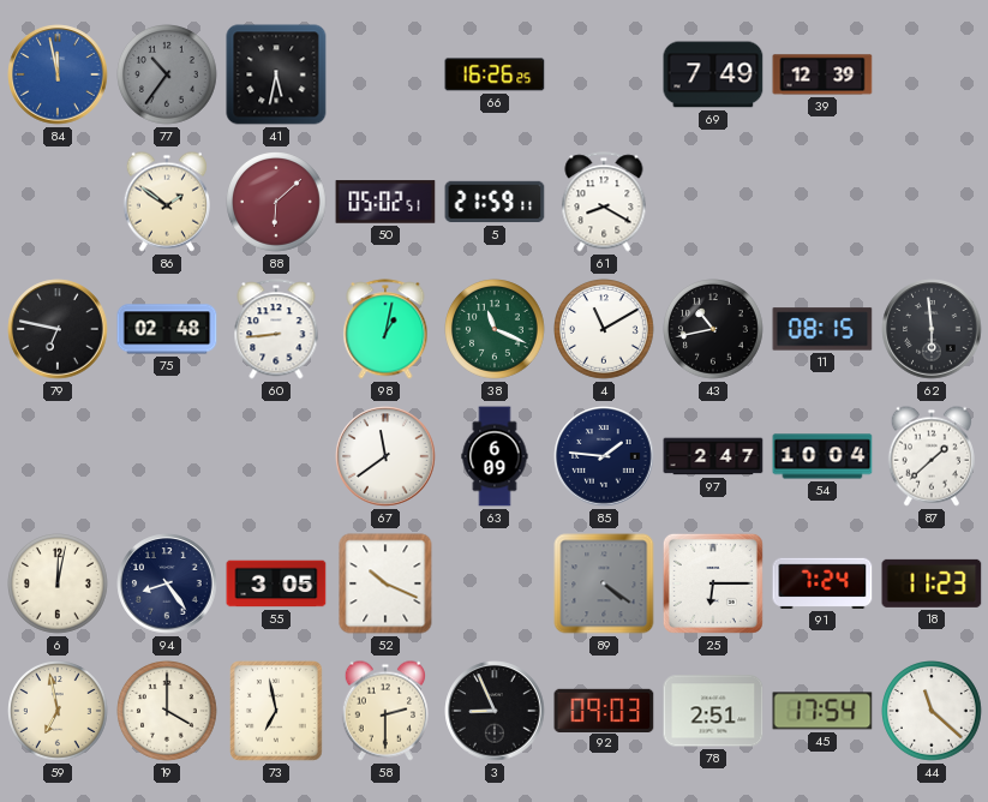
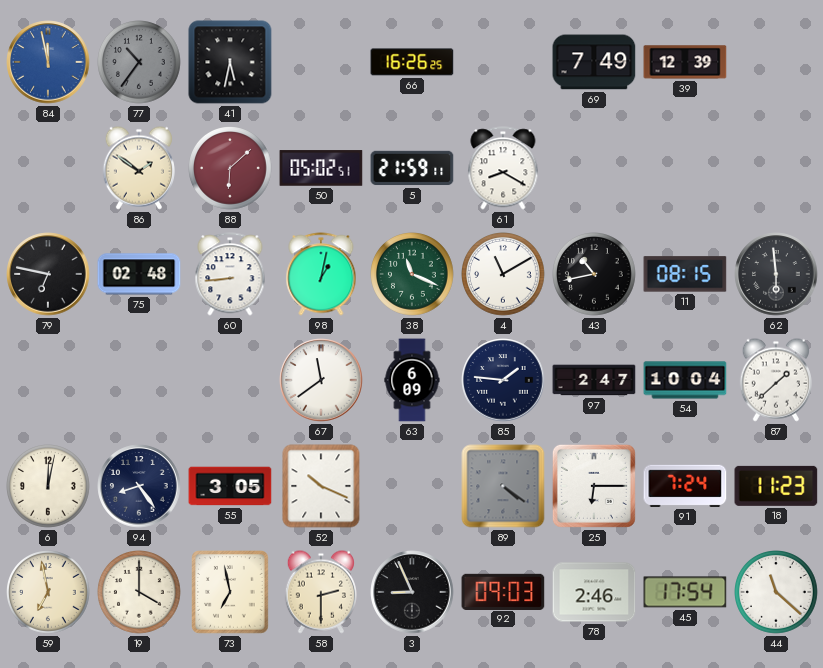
78: 2:51 -> 2:46 (594, 592)
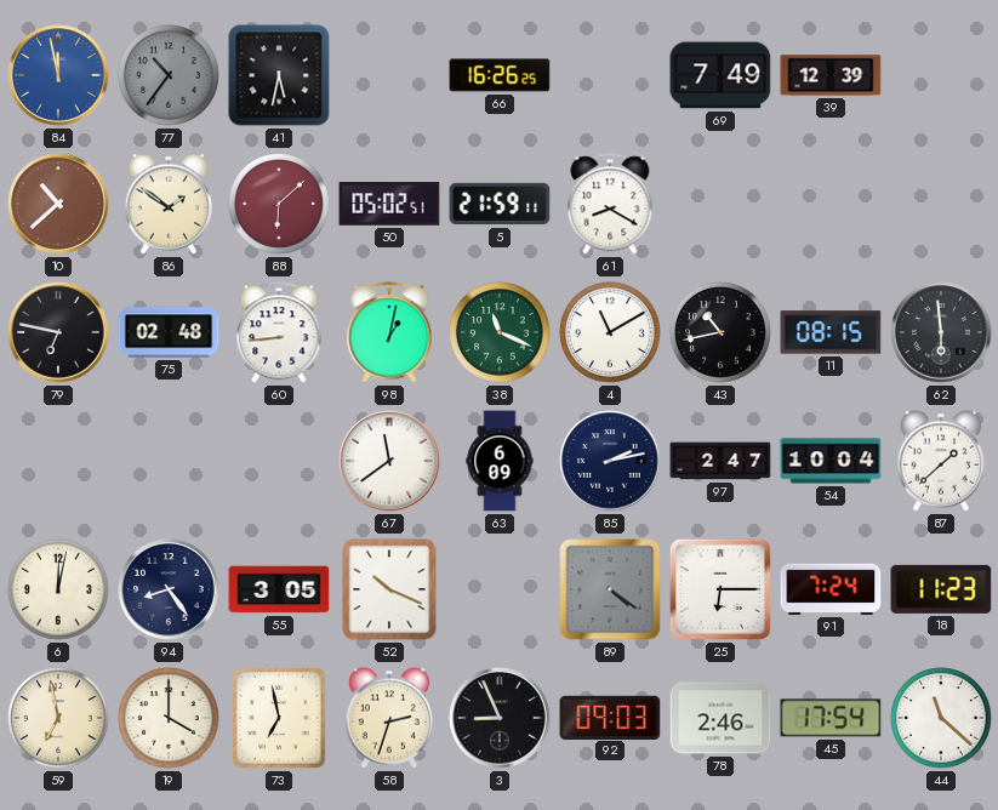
10: none -> 10:38 (58, 204)
85: 1:46 -> 2:13 (610, 461)
58: 2:30 -> 2:33 (389, 718)
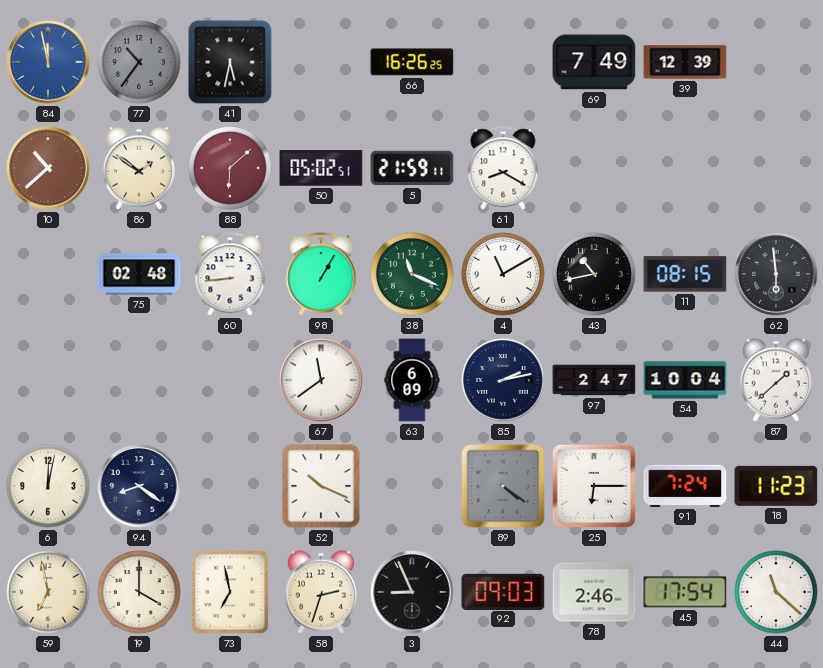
79: 6:47 -> none (58, 332)
98: 1:02 -> 1:05 (321, 274)
94: 8:24 -> 8:21 (139, 486)
55: 3:05 -> none (279, 589)
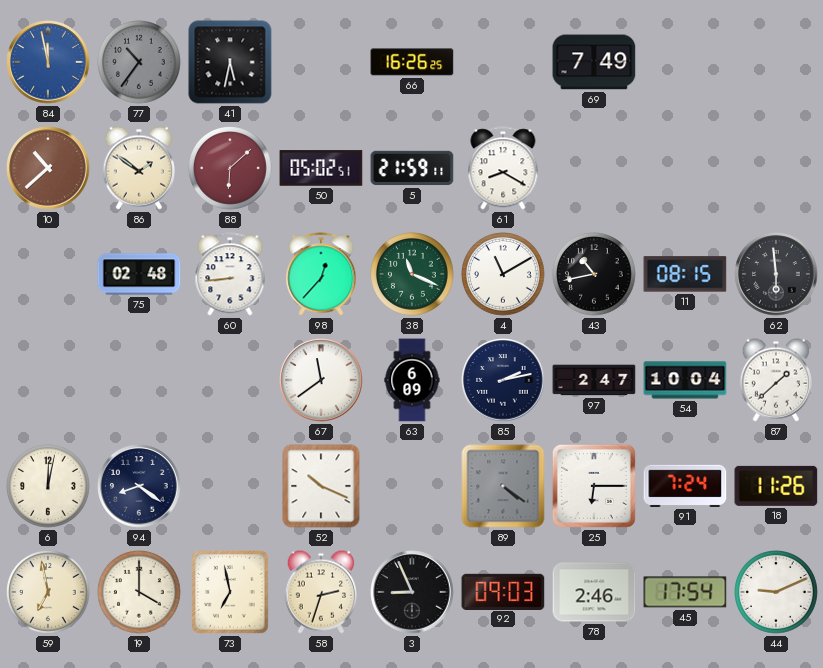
39: 12:39 -> none (685, 62)
98: 1:05 -> 12:37 (321, 274)
18: 11:23 -> 11:26 (776, 486)
44: 11:22 -> 9:11 (777, 593)
